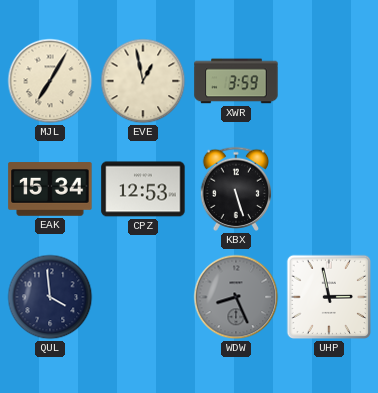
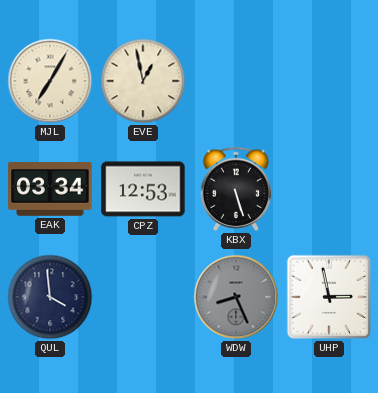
XWR: 3:59 -> none (236, 81)
EAK: 15:34 -> 03:34 (50, 189)
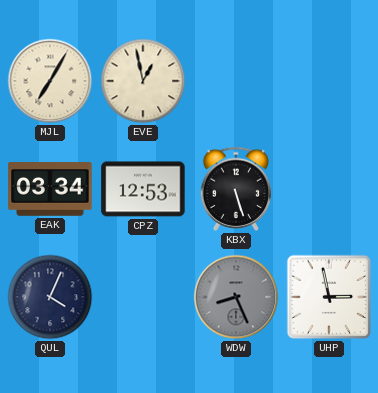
QUL: 3:59 -> 4:04 (50, 297)
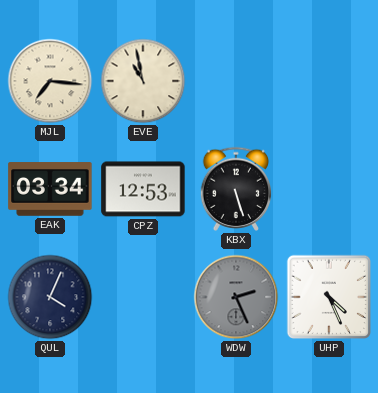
MJL: 7:05 -> 7:16 (50, 81)
EVE: 12:58 -> 10:58 (143, 81)
WDW: 8:26 -> 2:26 (236, 297)
UHP: 2:58 -> 4:26 (329, 297)
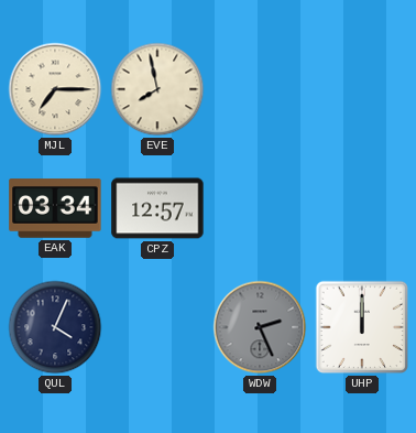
MJL: 7:16 -> 7:15 (55, 89)
EVE: 10:58 -> 7:58 (157, 89)
CPZ: 12:53 -> 12:57 (157, 208)
KBX: 5:27 -> none (236, 189)
UHP: 4:26 -> 12:00 (362, 327)
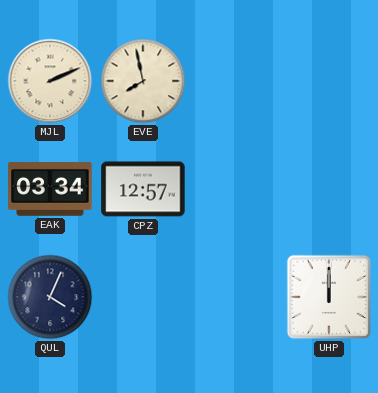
MJL: 7:15 -> 2:11 (50, 81)
WDW: 2:26 -> none (260, 327)
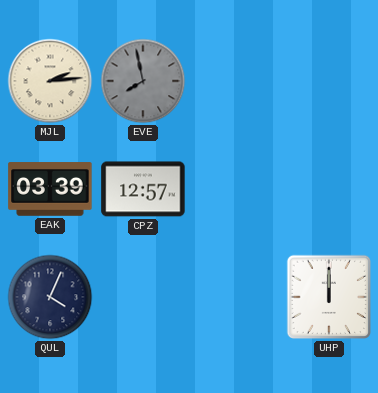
MJL: 2:11 -> 2:14 (50, 81)
EVE dial: cream -> grey (143, 81)
EAK: 03:34 -> 03:39 (50, 189)
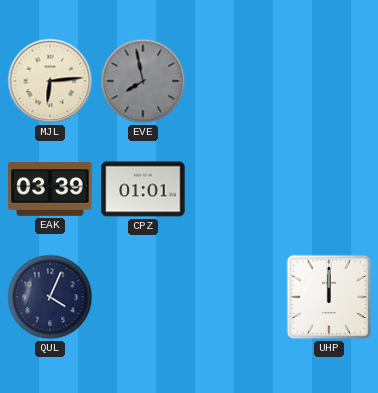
MJL: 2:14 -> 6:14 (50, 81)
CPZ: 12:57 -> 01:01 (143, 189)
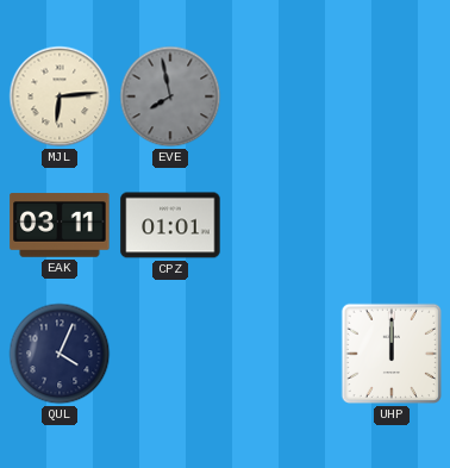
EAK: 03:39 -> 03:11 (60, 225)
